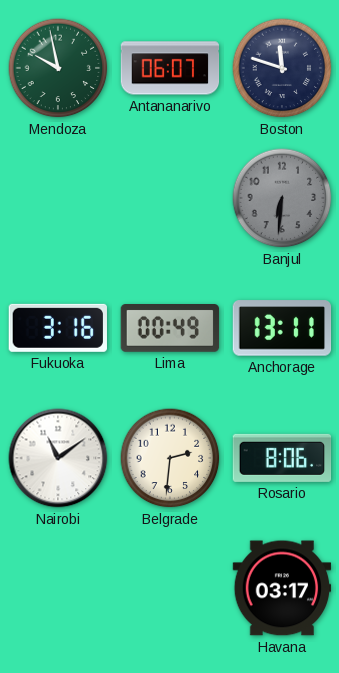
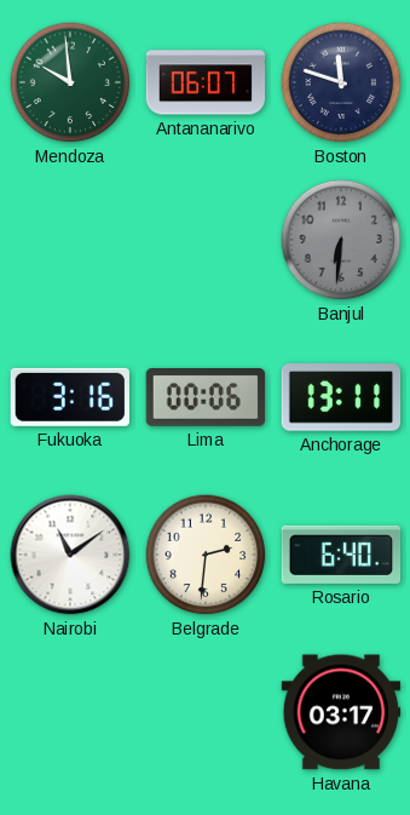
Mendoza: 9:58 -> 9:59 (70, 82)
Lima: 00:49 -> 00:06 (206, 397)
Rosario: 8:06 -> 6:40 (341, 555)
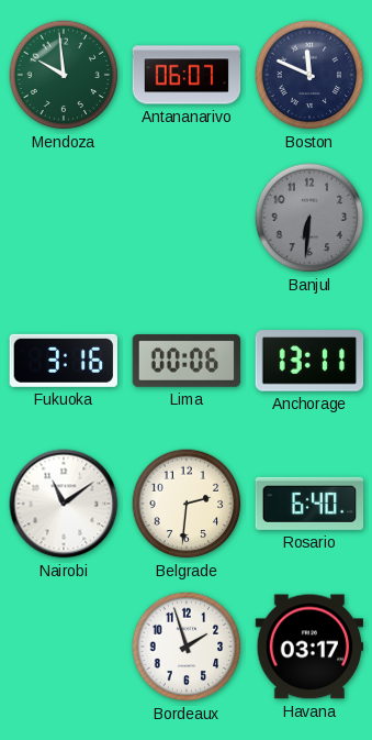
Boston: 11:48 -> 11:49 (309, 75)
Bordeaux: none -> 1:57 (187, 647)
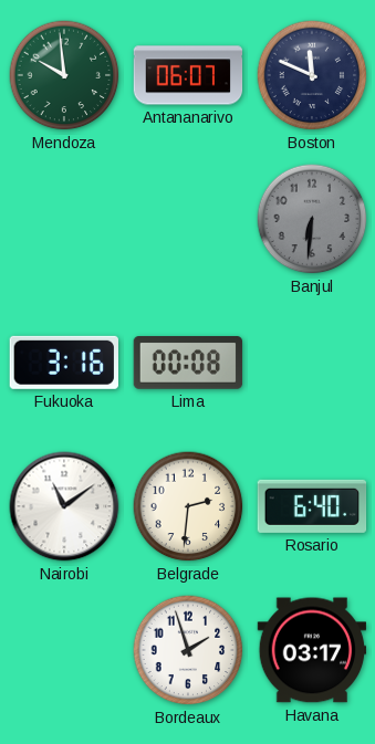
Lima: 00:06 -> 00:08 (188, 363)
Anchorage: 13:11 -> none (309, 361)
